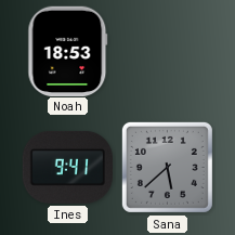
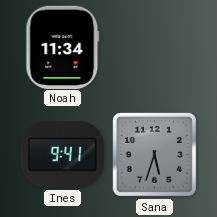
Noah: 18:53 -> 11:34 (63, 47)
Sana: 5:38 -> 5:33 (154, 154)
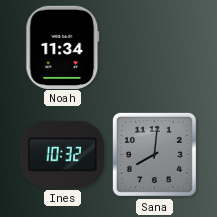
Ines: 9:41 -> 10:32 (62, 154)
Sana: 5:33 -> 8:01 (154, 154)
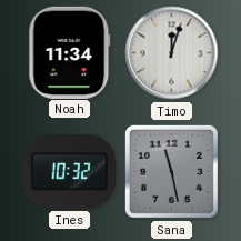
Timo: none -> 12:03 (172, 53)
Sana: 8:01 -> 11:28 (171, 171)
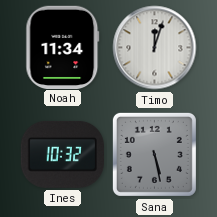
Sana: 11:28 -> 5:28 (154, 154)
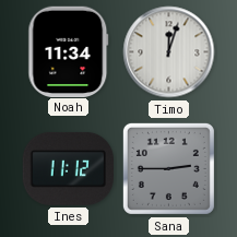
Ines: 10:32 -> 11:12 (68, 168)
Sana: 5:28 -> 2:45 (168, 168)
